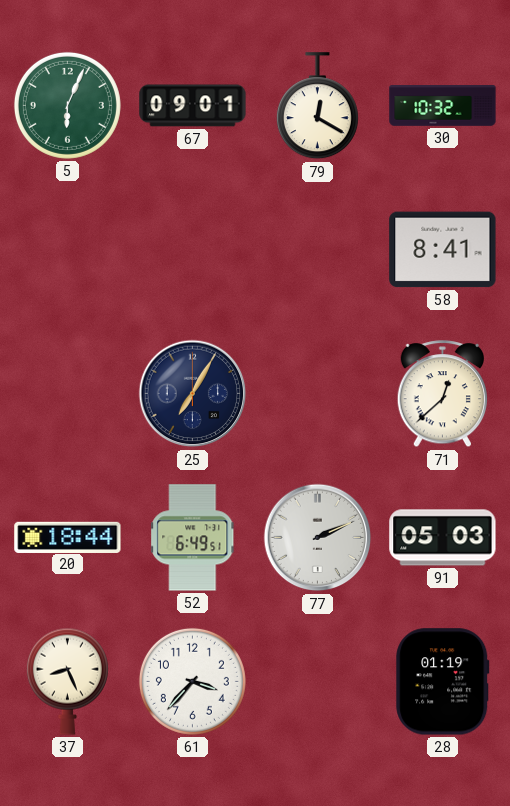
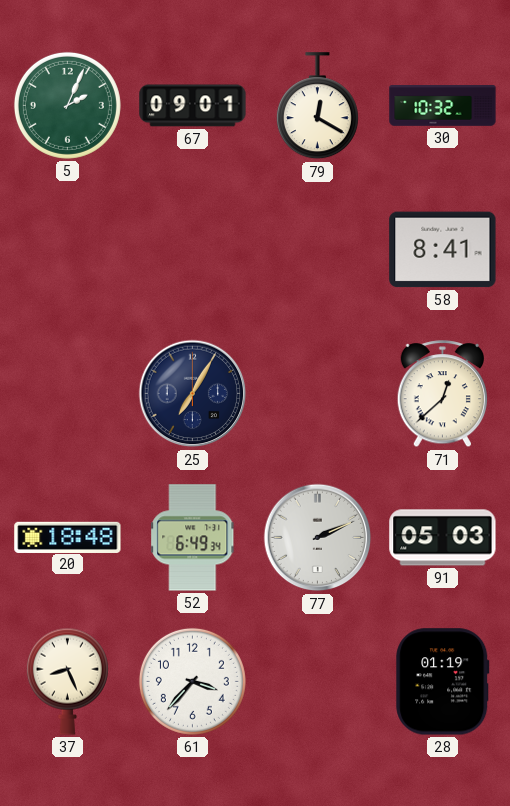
5: 6:04 -> 2:04 (67, 105)
20: 18:44 -> 18:48 (68, 537)
52: 6:49:51 -> 6:49:34 (193, 538)
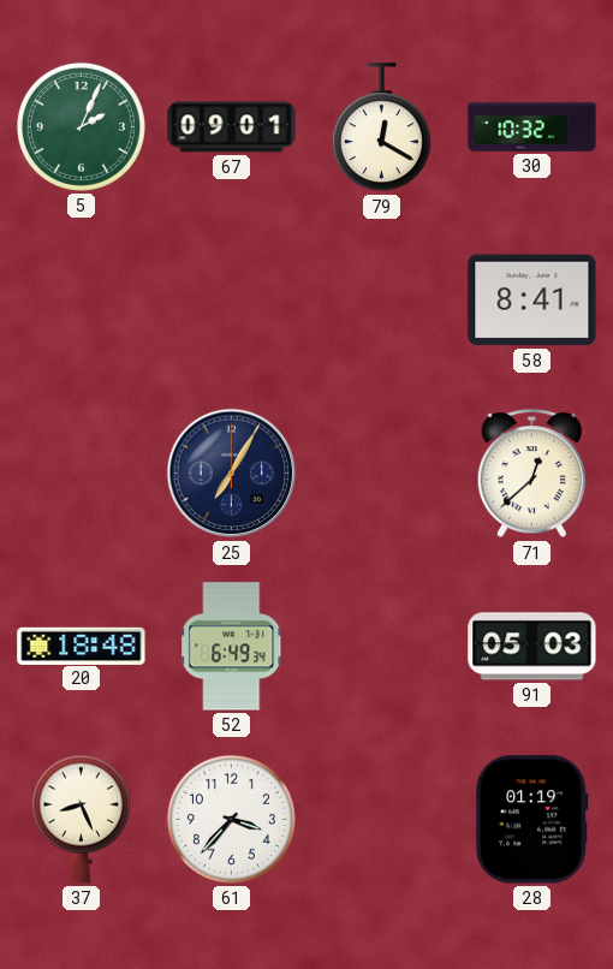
77: 2:11 -> none (318, 538)
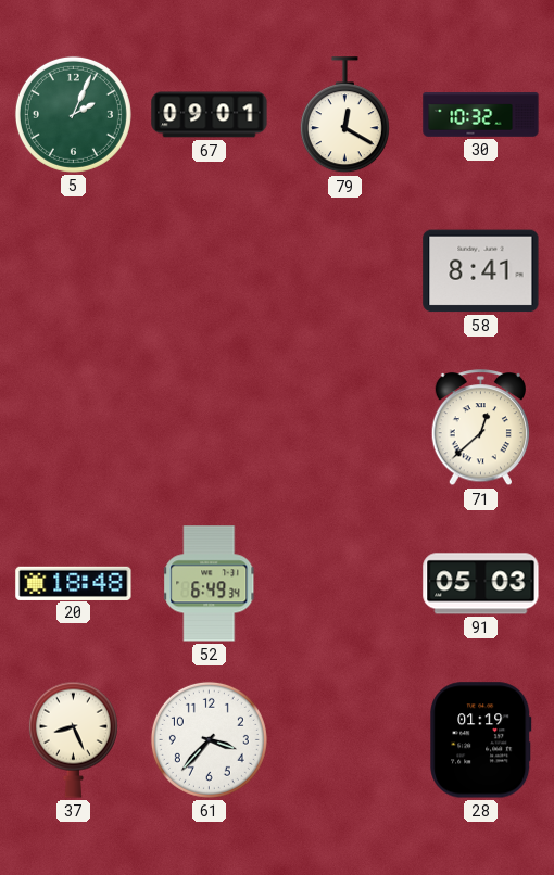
25: 7:05 -> none (232, 474)
